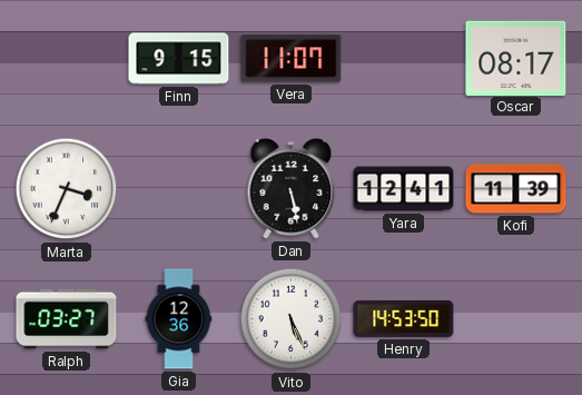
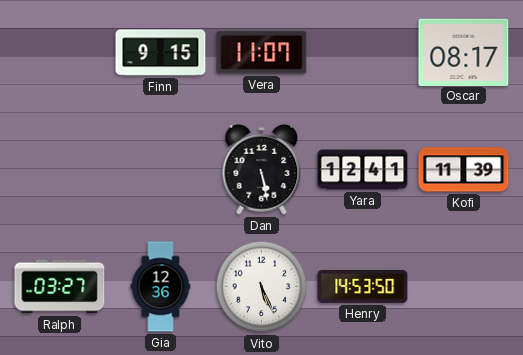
Marta: 3:34 -> none (67, 189)
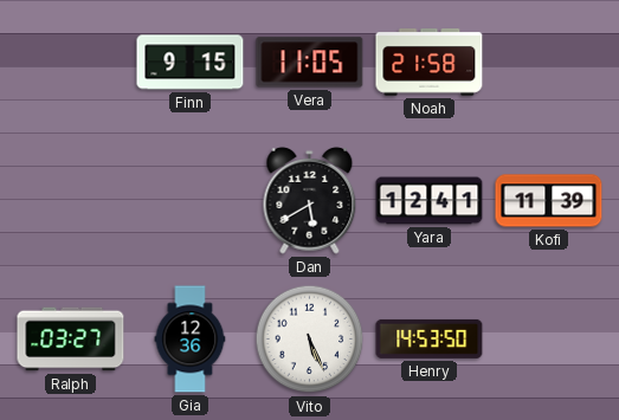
Vera: 11:07 -> 11:05 (310, 63)
Noah: none -> 21:58 (430, 63)
Oscar: 08:17 -> none (464, 52)
Dan: 5:28 -> 5:40 (310, 200)
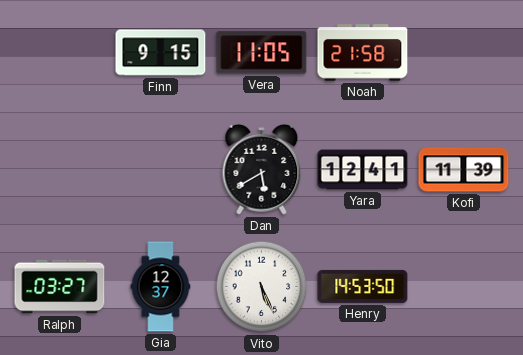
Gia: 12:36 -> 12:37 (161, 287)
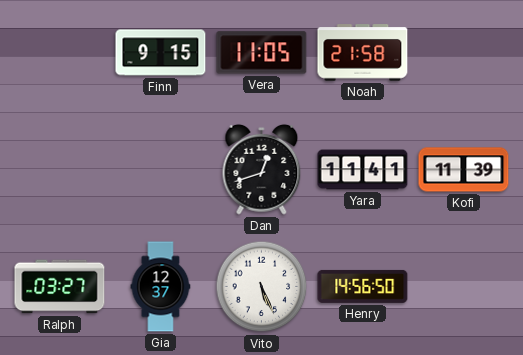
Dan: 5:40 -> 12:42 (262, 169)
Yara: 12:41 -> 11:41 (363, 170)
Henry: 14:53 -> 14:56 (363, 286)
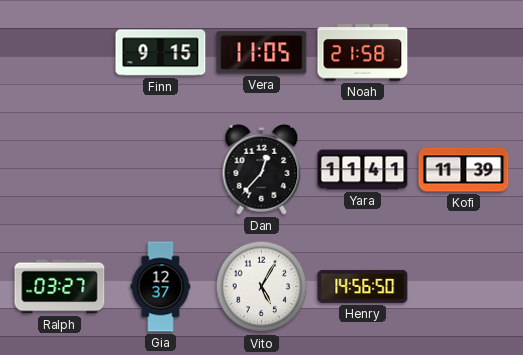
Dan: 12:42 -> 12:37 (262, 169)
Vito: 5:26 -> 5:05 (262, 287)
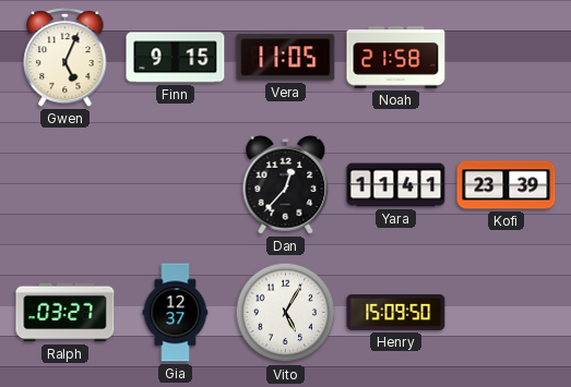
Gwen: none -> 5:04 (66, 57)
Kofi: 11:39 -> 23:39 (507, 185)
Henry: 14:56 -> 15:09 (396, 312)
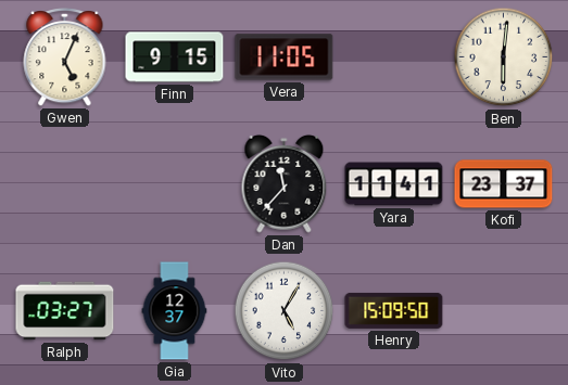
Noah: 21:58 -> none (396, 58)
Ben: none -> 6:01 (504, 57)
Dan: 12:37 -> 11:37 (285, 183)
Kofi: 23:39 -> 23:37 (504, 184)
